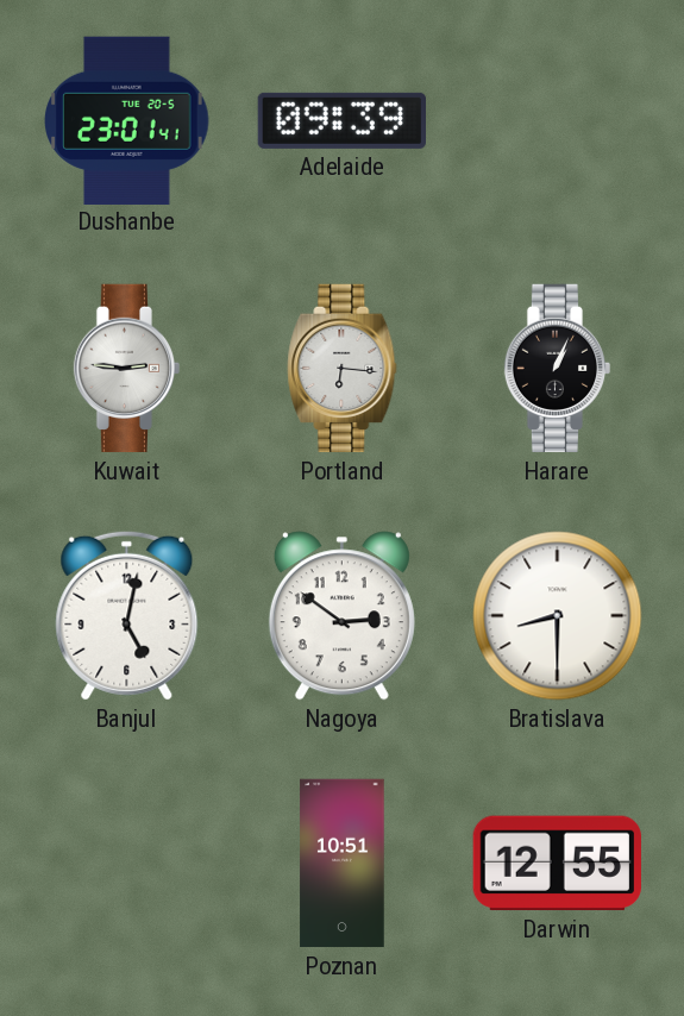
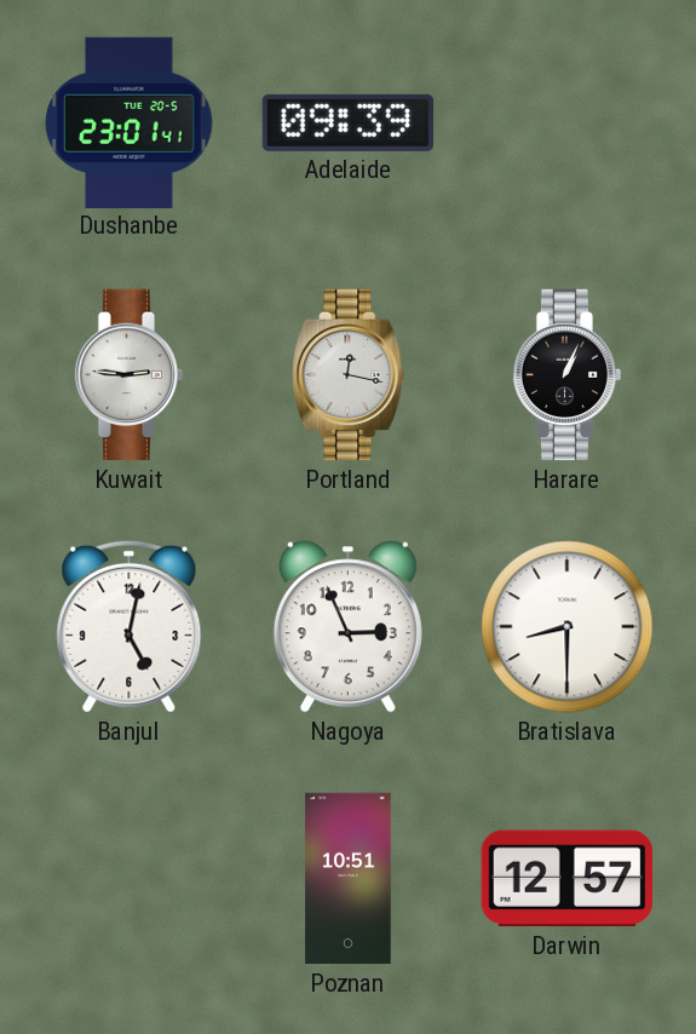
Portland: 6:16 -> 12:17 (349, 375)
Nagoya: 2:51 -> 2:56 (347, 627)
Darwin: 12:55 -> 12:57 (566, 879)
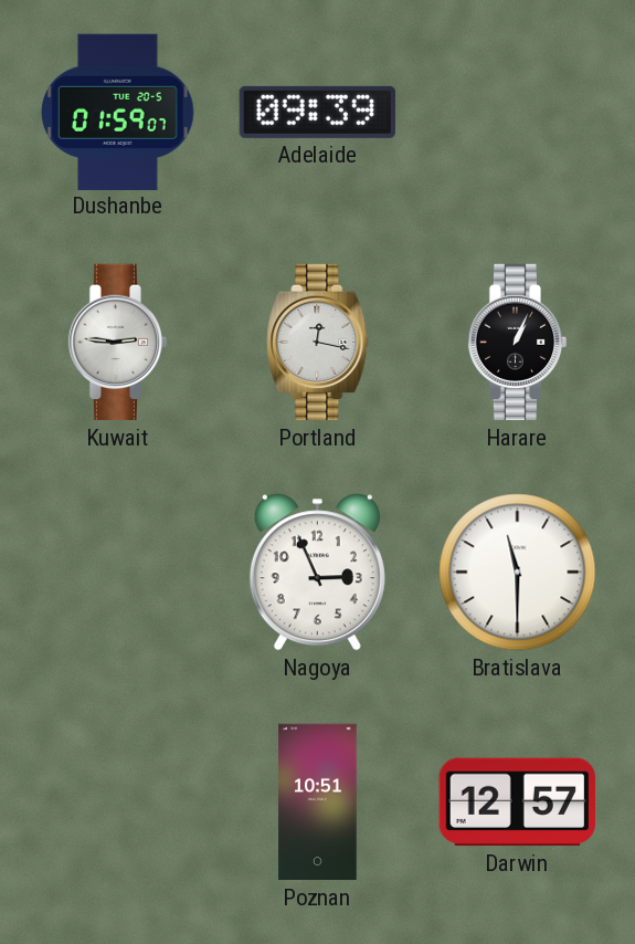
Dushanbe: 23:01 -> 01:59 (118, 112)
Banjul: 5:02 -> none (130, 626)
Bratislava: 8:30 -> 11:30 (518, 573)
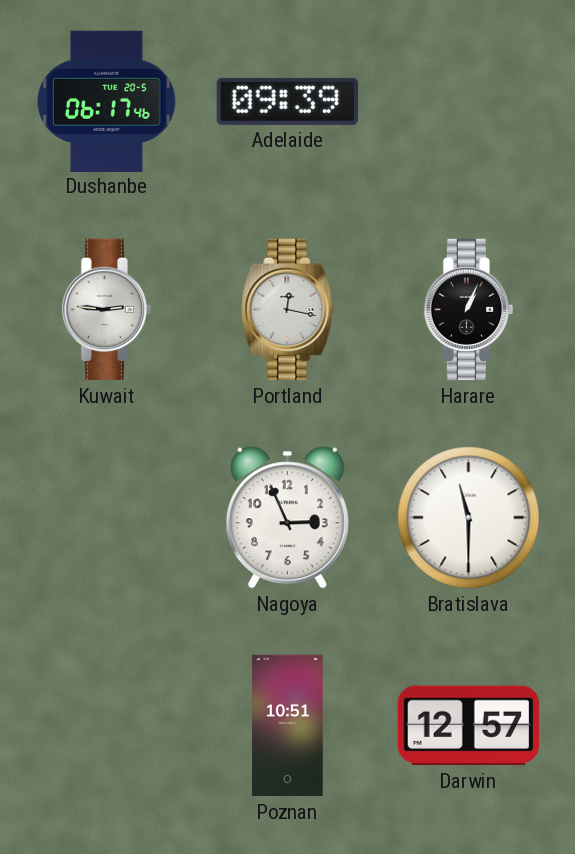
Dushanbe: 01:59 -> 06:17 (107, 101)
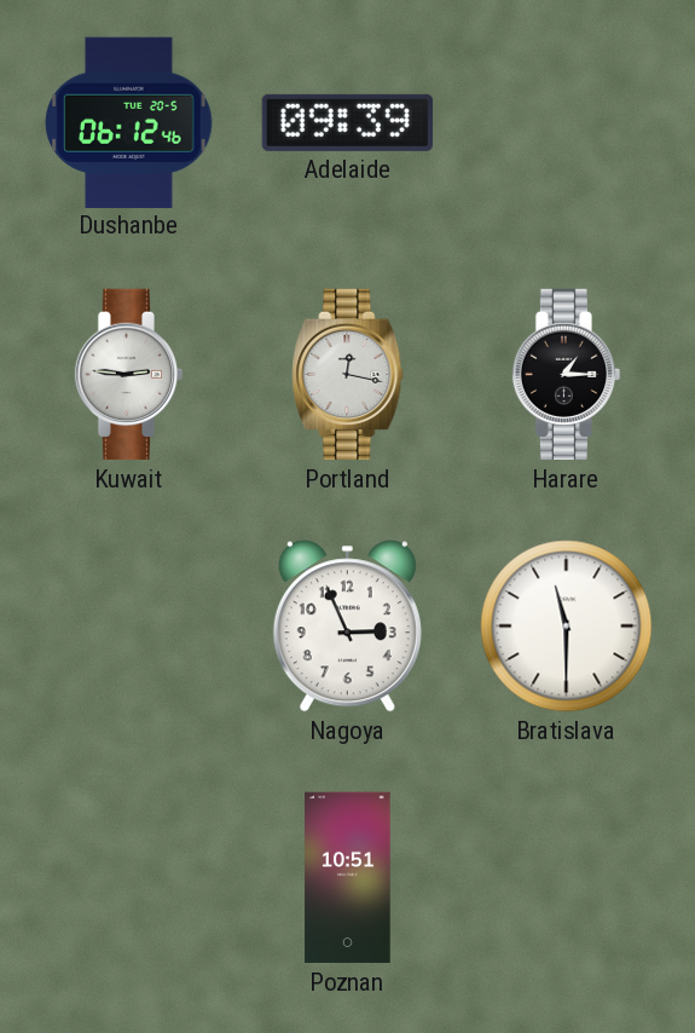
Dushanbe: 06:17 -> 06:12 (129, 122)
Harare: 1:04 -> 1:15 (567, 375)
Darwin: 12:57 -> none (468, 726)
